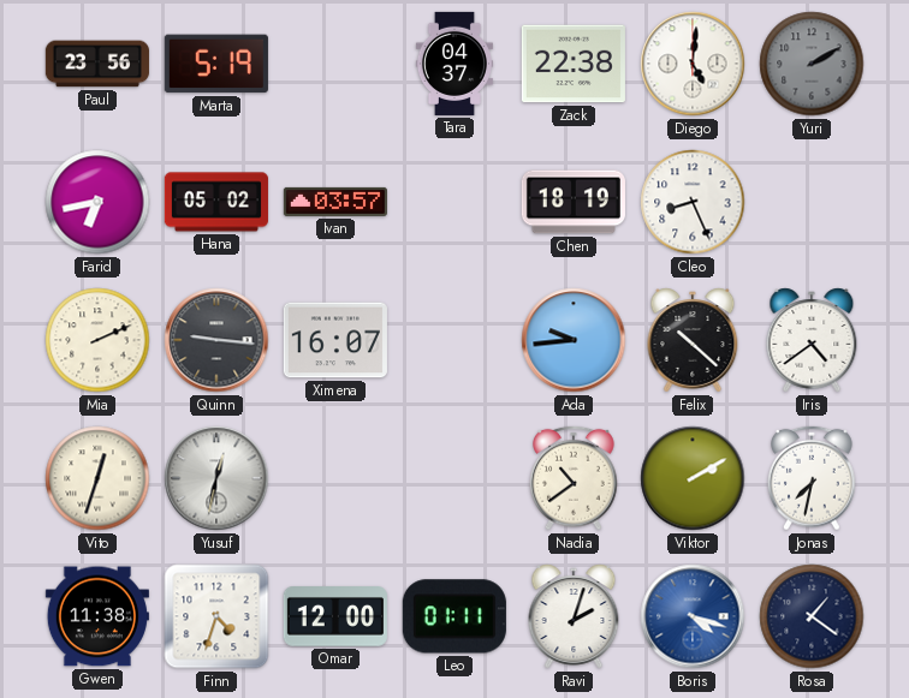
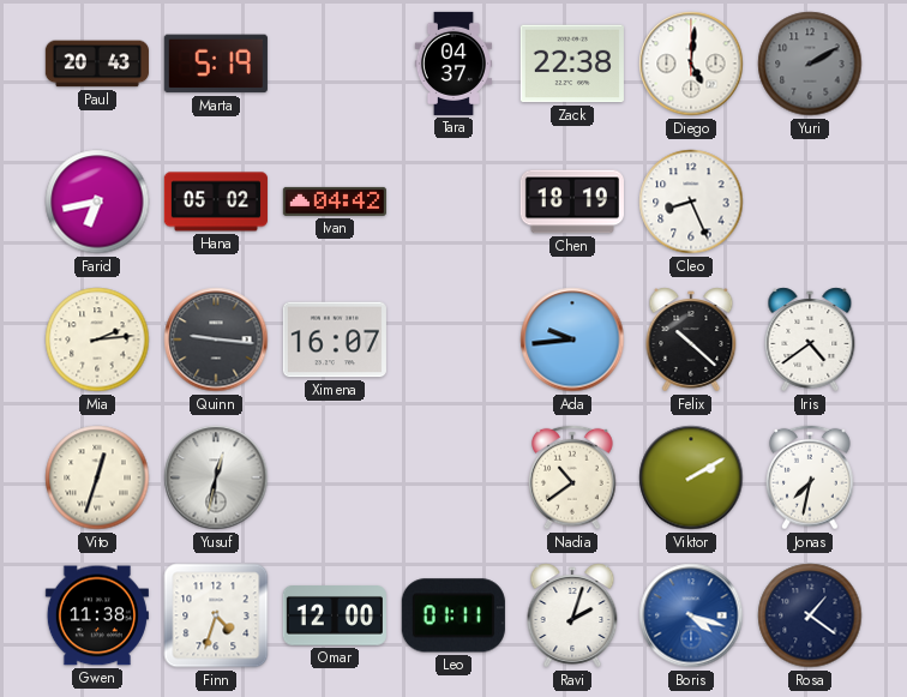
Paul: 23:56 -> 20:43 (97, 64)
Ivan: 03:57 -> 04:42 (335, 202)
Mia: 2:11 -> 2:14 (97, 340)
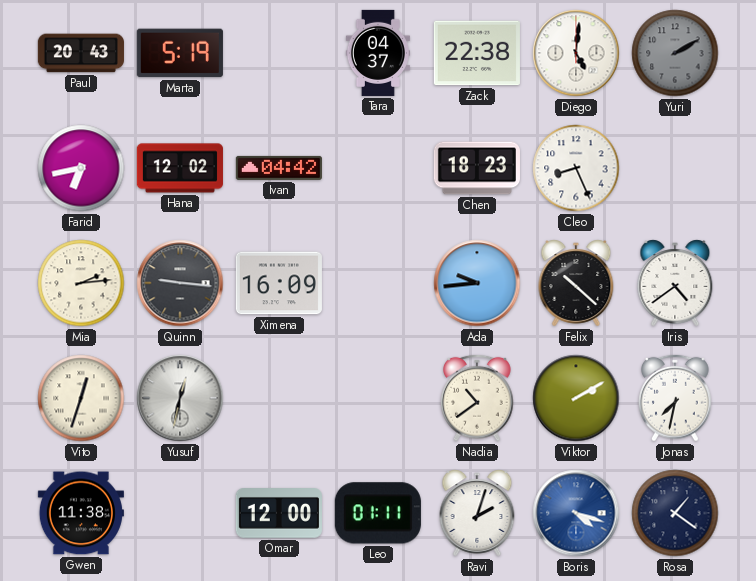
Hana: 05:02 -> 12:02 (180, 168)
Chen: 18:19 -> 18:23 (477, 168)
Ximena: 16:07 -> 16:09 (279, 283)
Finn: 4:33 -> none (216, 615)
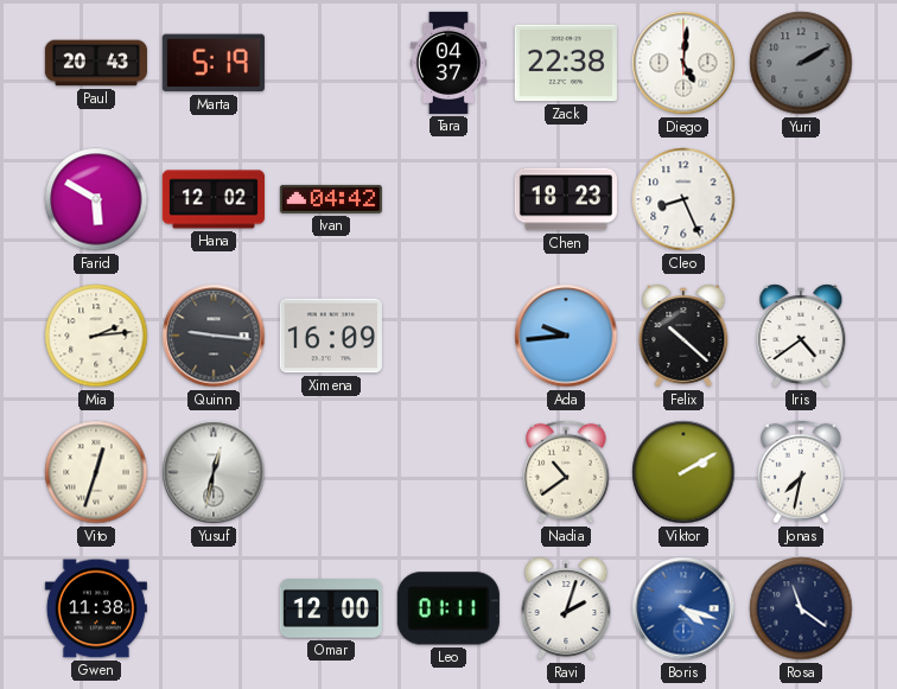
Farid: 6:43 -> 5:50 (96, 199)
Rosa: 1:21 -> 11:21 (801, 608)
